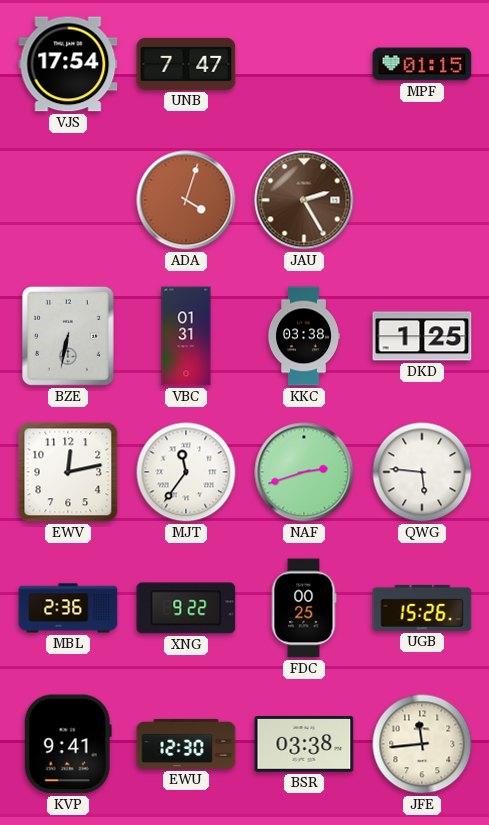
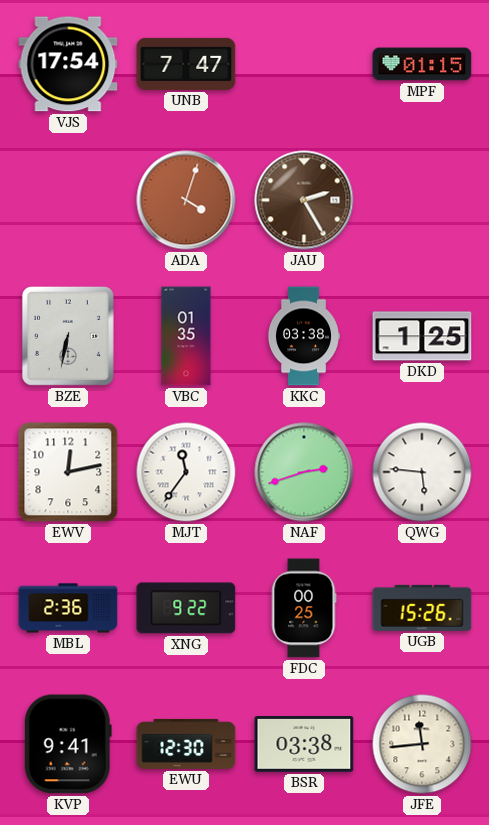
VBC: 01:31 -> 01:35 (186, 336)
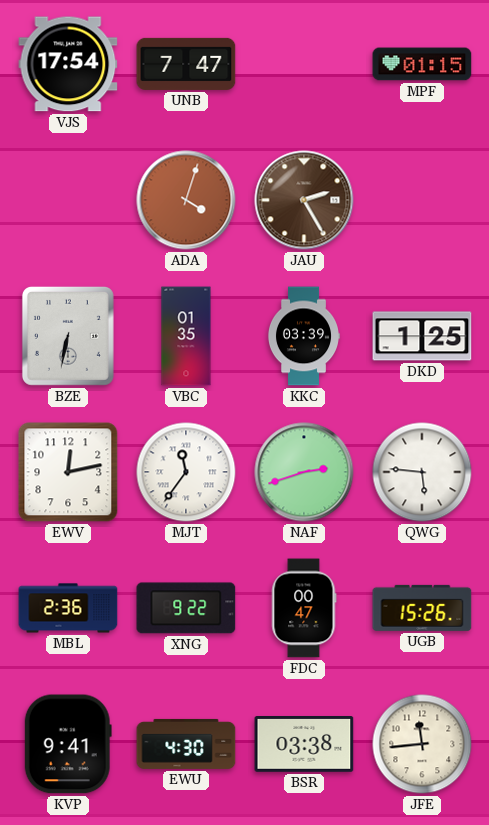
KKC: 03:38 -> 03:39 (303, 336)
FDC: 00:25 -> 00:47 (304, 608)
EWU: 12:30 -> 4:30 (186, 744)
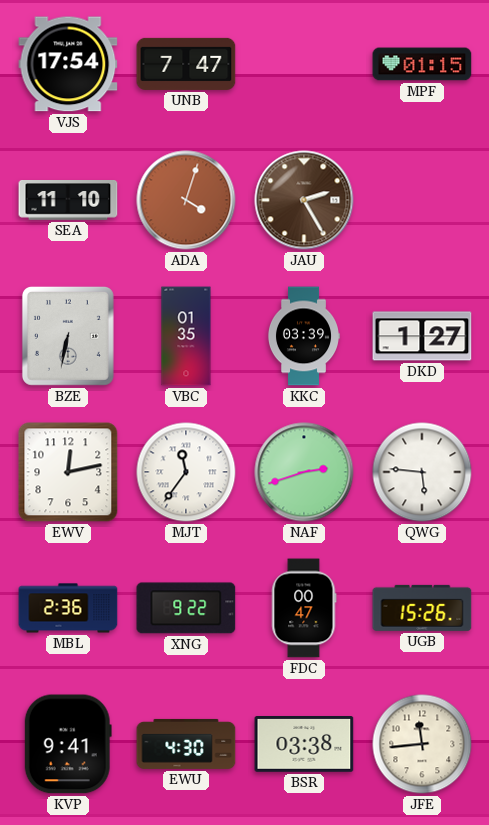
SEA: none -> 11:10 (68, 201)
DKD: 1:25 -> 1:27 (422, 336)
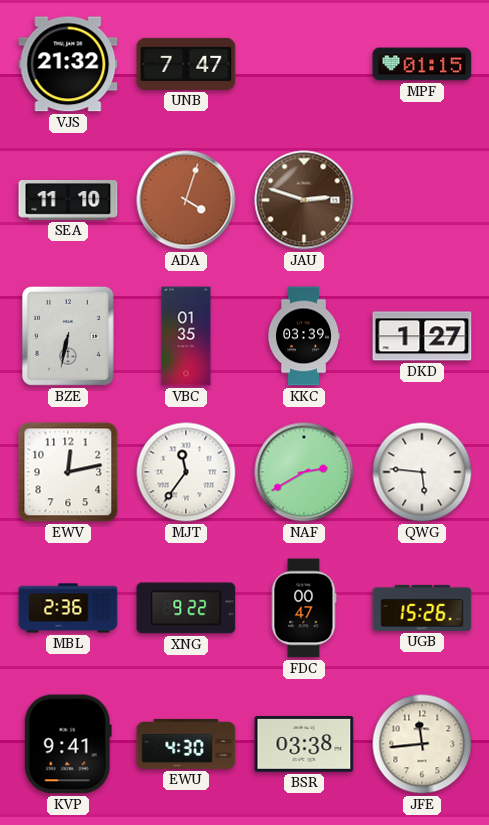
VJS: 17:54 -> 21:32 (68, 64)
JAU: 2:25 -> 2:48 (304, 200)
NAF: 2:42 -> 2:40 (304, 472)
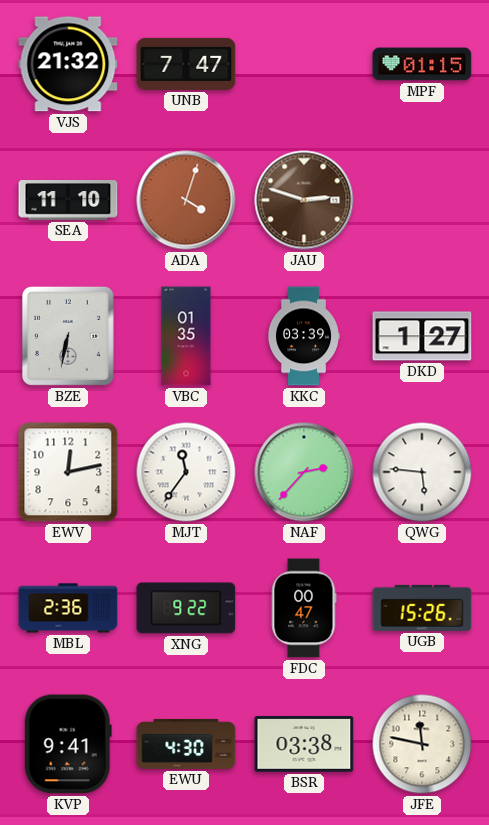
NAF: 2:40 -> 2:37 (304, 472)
JFE: 11:44 -> 11:47 (422, 744)
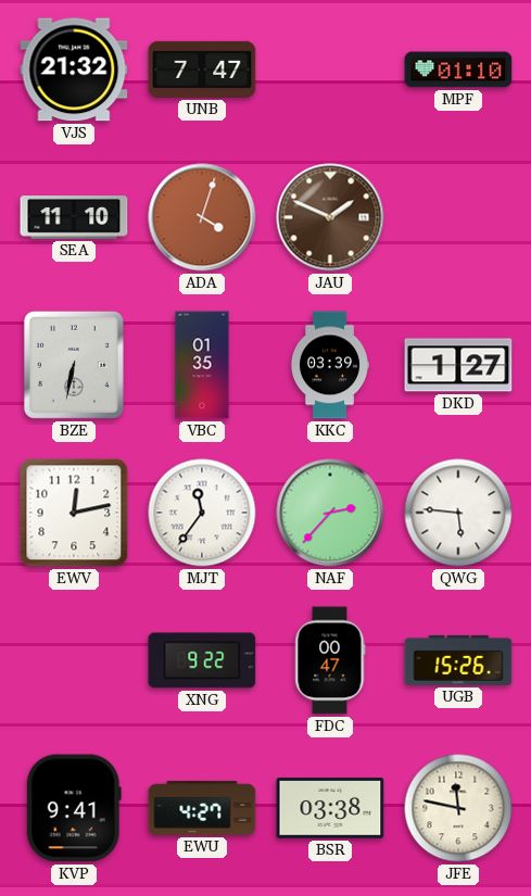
MPF: 01:15 -> 01:10 (458, 70)
JAU: 2:48 -> 1:49 (330, 217)
MBL: 2:36 -> none (68, 608)
EWU: 4:30 -> 4:27 (202, 808)
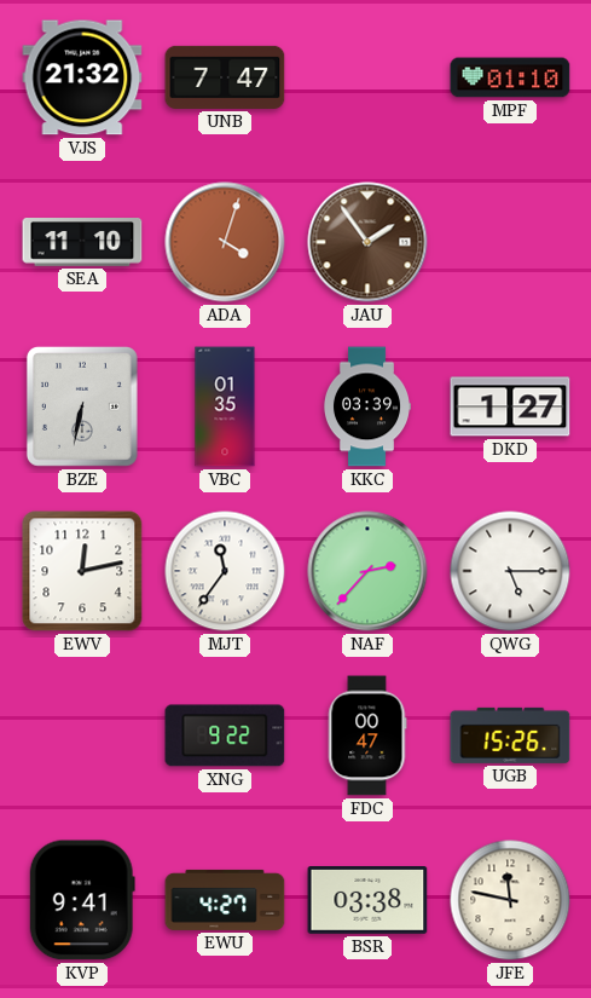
JAU: 1:49 -> 1:54 (367, 242)
QWG: 5:46 -> 5:15 (510, 571)
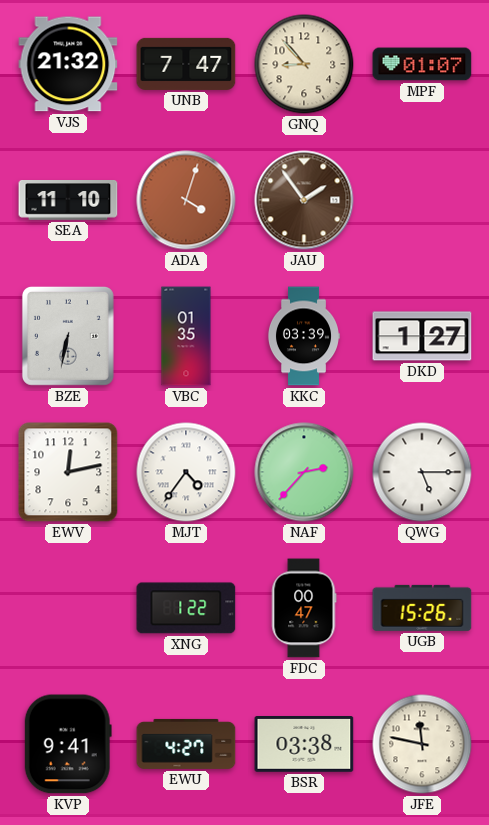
GNQ: none -> 8:53 (304, 64)
MPF: 01:10 -> 01:07 (422, 64)
MJT: 11:36 -> 4:36 (186, 472)
XNG: 9:22 -> 1:22 (186, 608)
